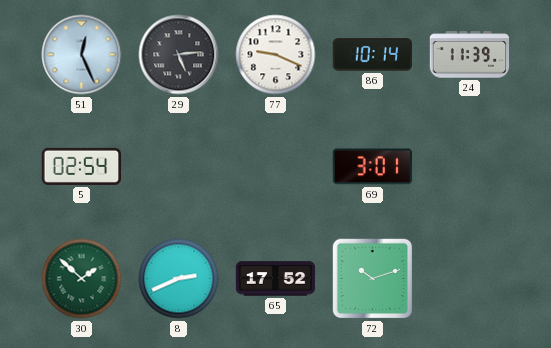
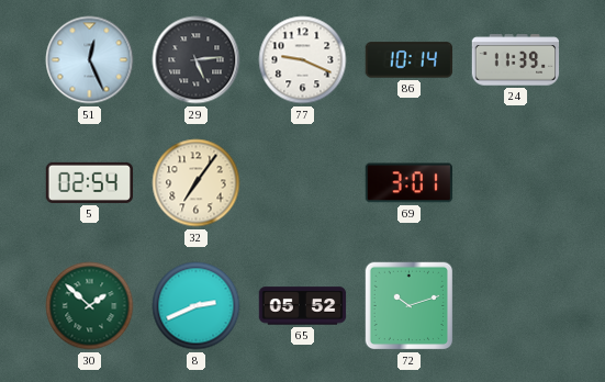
32: none -> 7:06 (197, 183)
65: 17:52 -> 05:52 (303, 306)
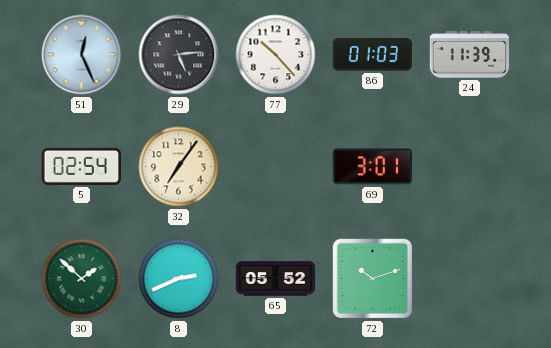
77: 9:19 -> 10:23 (276, 55)
86: 10:14 -> 01:03 (373, 55)
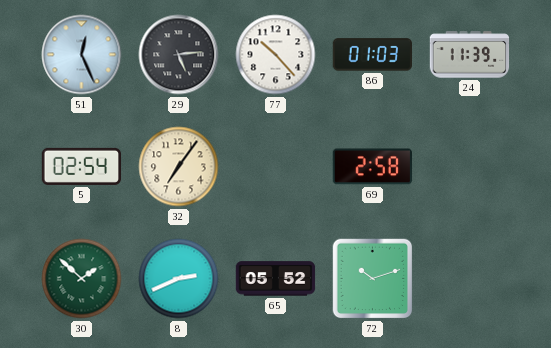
69: 3:01 -> 2:58 (373, 167)
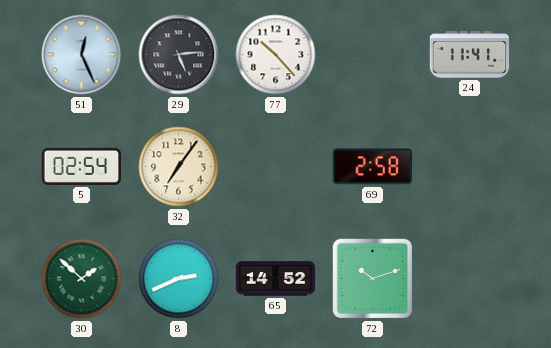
86: 01:03 -> none (373, 55)
24: 11:39 -> 11:41 (470, 55)
65: 05:52 -> 14:52 (276, 279)
